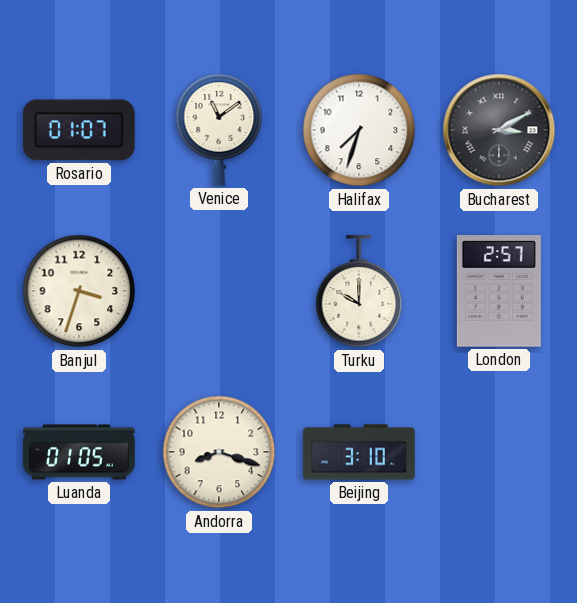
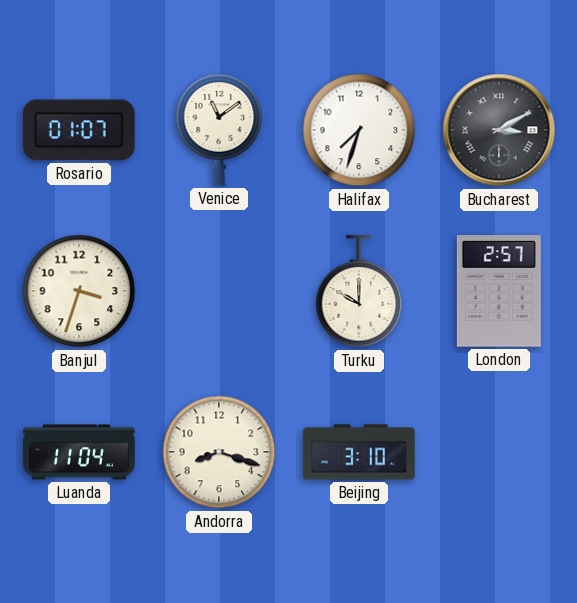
Luanda: 01:05 -> 11:04 (79, 452)
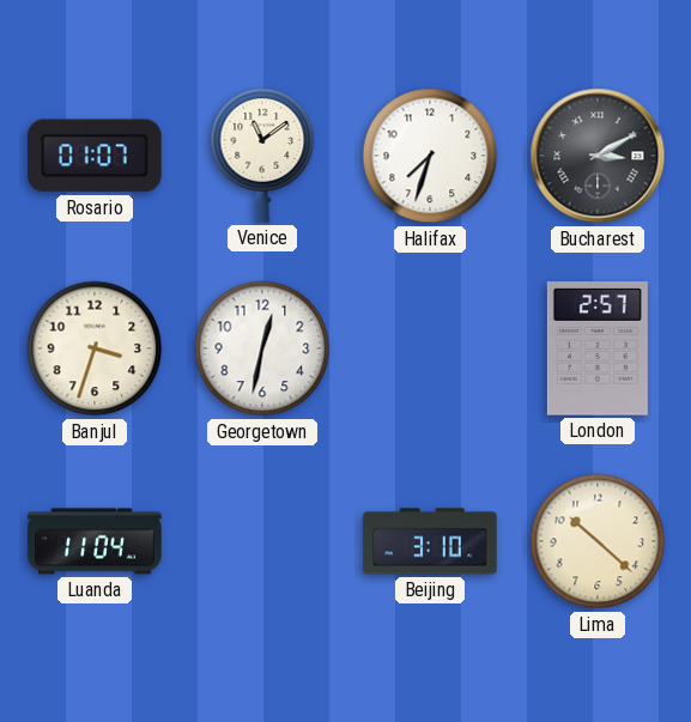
Georgetown: none -> 12:32 (262, 348)
Turku: 10:00 -> none (359, 292)
Andorra: 8:18 -> none (219, 452)
Lima: none -> 10:22 (598, 541)
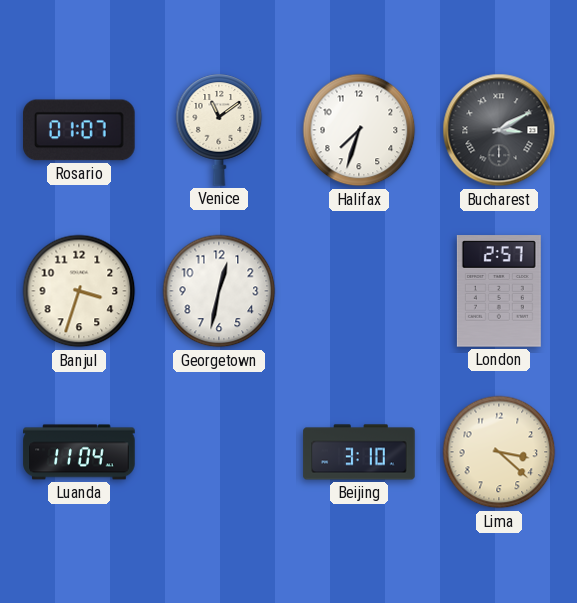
Lima: 10:22 -> 3:22 (499, 452)
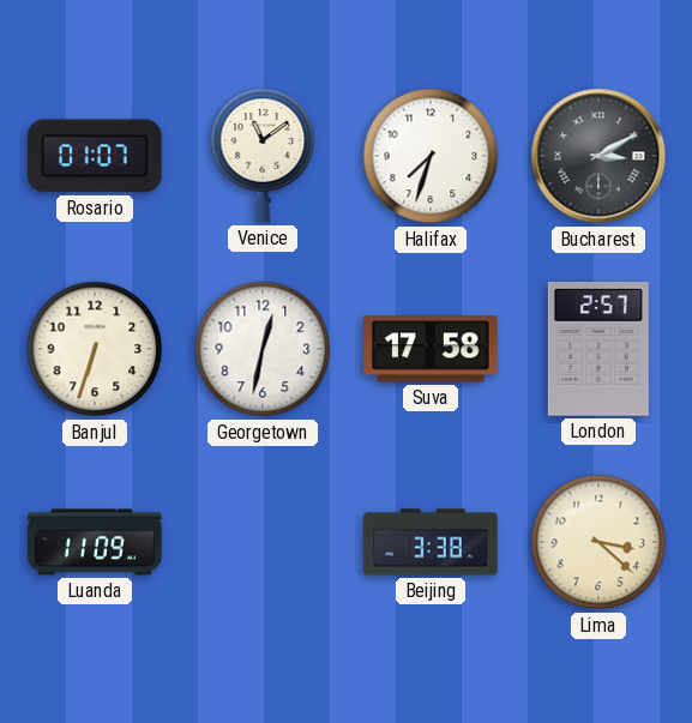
Banjul: 3:33 -> 6:33 (95, 349)
Suva: none -> 17:58 (431, 349)
Luanda: 11:04 -> 11:09 (95, 542)
Beijing: 3:10 -> 3:38 (431, 542)
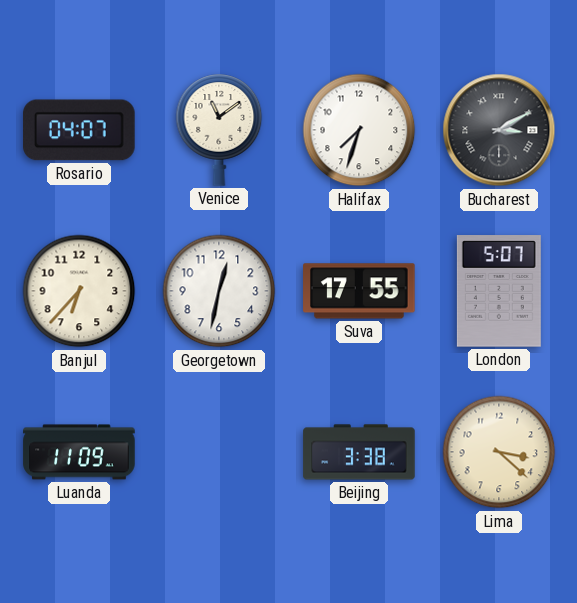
Rosario: 01:07 -> 04:07 (79, 130)
Banjul: 6:33 -> 6:37 (79, 291)
Suva: 17:58 -> 17:55 (359, 291)
London: 2:57 -> 5:07 (499, 291)
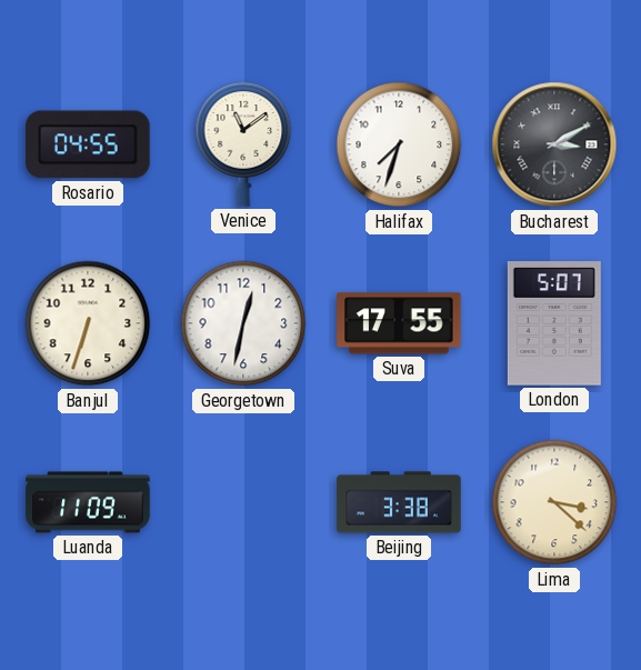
Rosario: 04:07 -> 04:55 (88, 144)
Banjul: 6:37 -> 6:33 (88, 323)
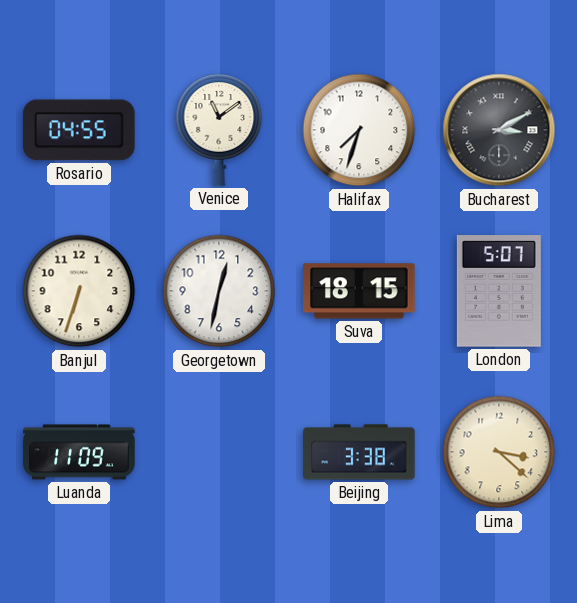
Suva: 17:55 -> 18:15 (359, 291)
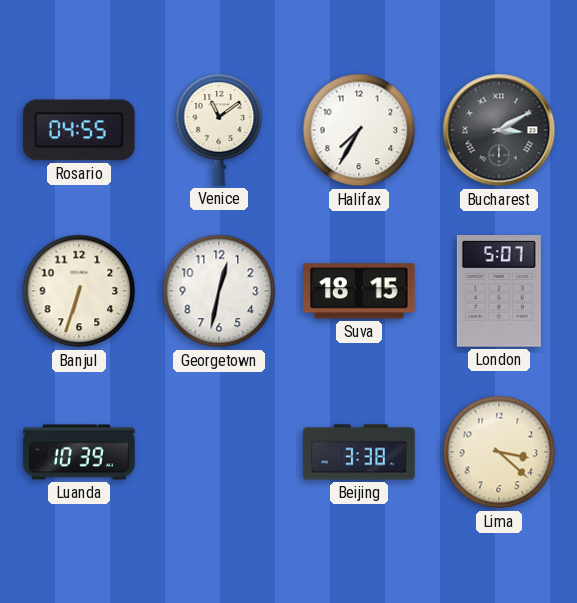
Halifax: 7:33 -> 7:35 (359, 130)
Luanda: 11:09 -> 10:39 (79, 452)
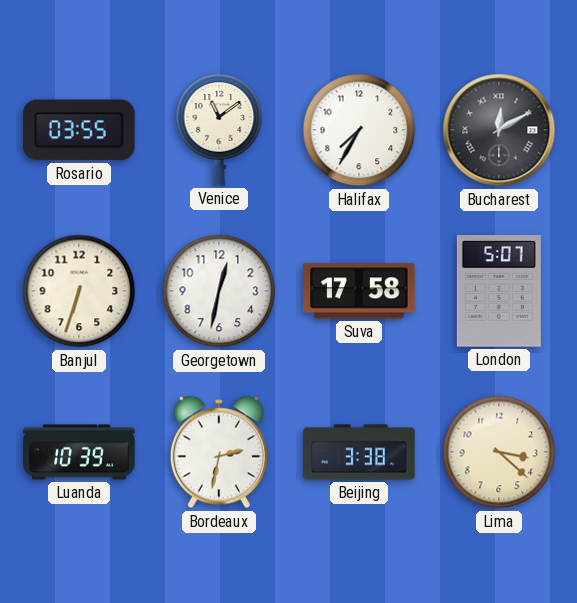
Rosario: 04:55 -> 03:55 (79, 130)
Bucharest: 3:10 -> 12:10 (499, 130)
Suva: 18:15 -> 17:58 (359, 291)
Bordeaux: none -> 2:32 (219, 452)
